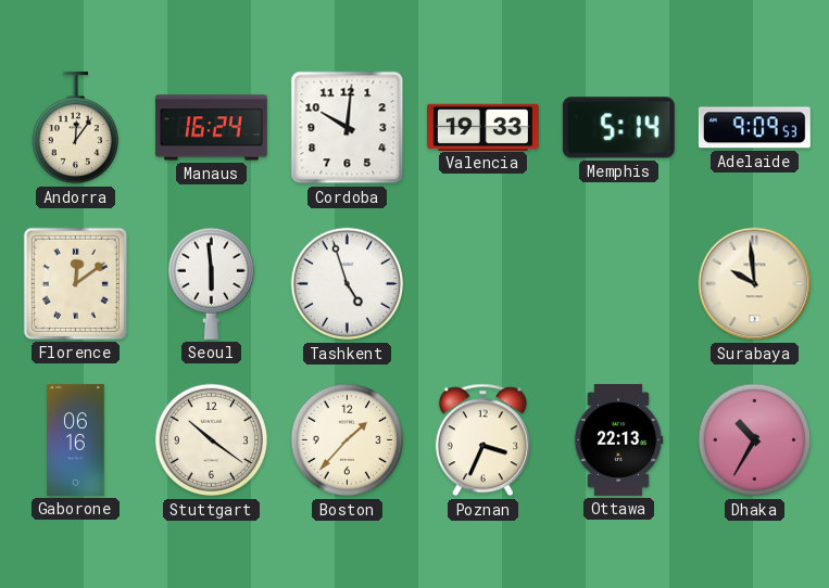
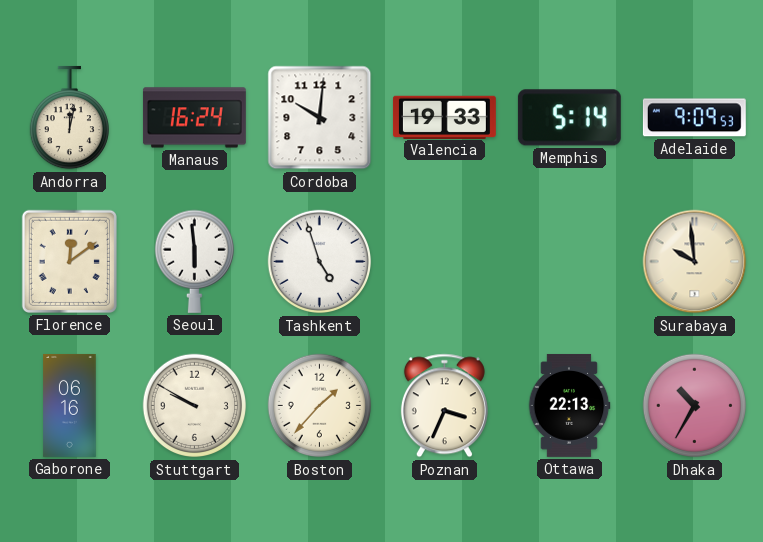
Andorra: 12:06 -> 12:02 (69, 118)
Stuttgart: 10:21 -> 9:50 (195, 406)
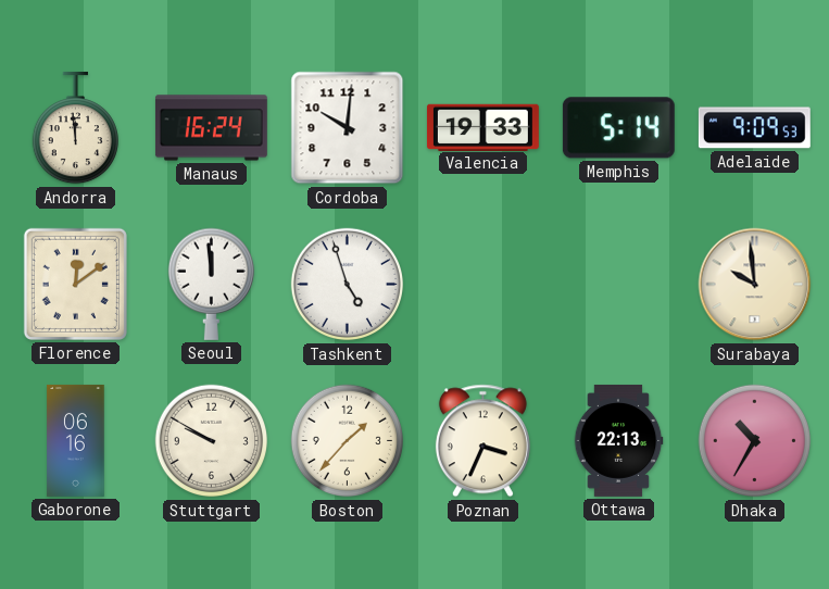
Andorra: 12:02 -> 11:59 (75, 128)
Seoul: 5:59 -> 11:59 (211, 284)
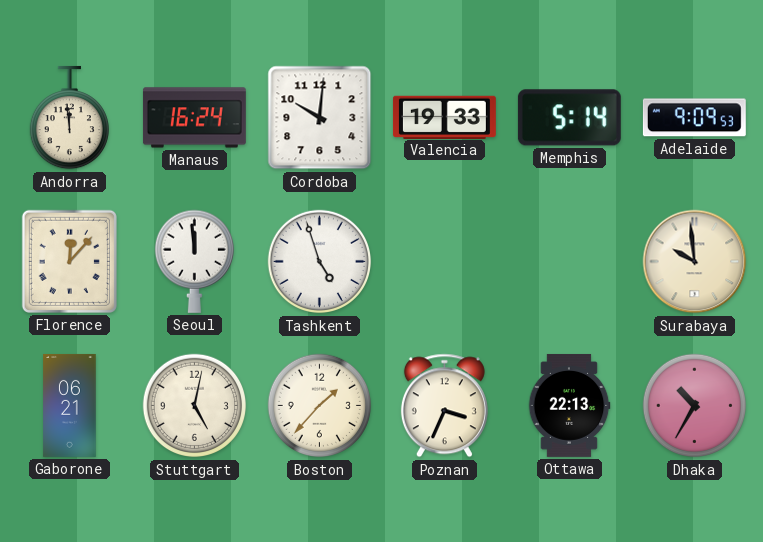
Florence: 12:09 -> 12:07 (69, 261)
Gaborone: 06:16 -> 06:21 (70, 405)
Stuttgart: 9:50 -> 5:02 (195, 406)
